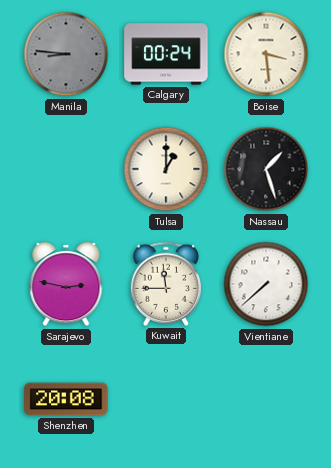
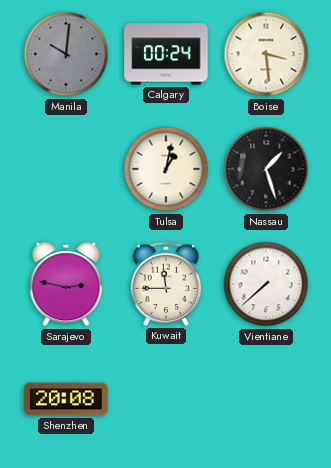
Manila: 8:46 -> 10:01 (66, 54)
Tulsa: 1:00 -> 1:02 (166, 169)
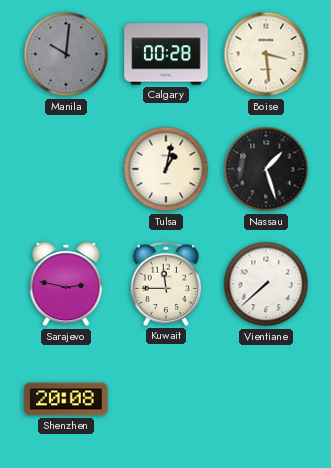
Calgary: 00:24 -> 00:28 (166, 54)
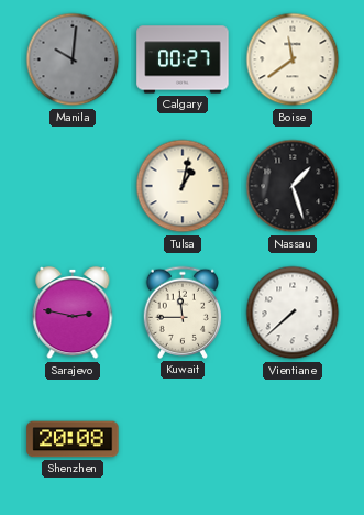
Calgary: 00:28 -> 00:27 (183, 59)
Boise: 3:29 -> 11:39 (293, 59)
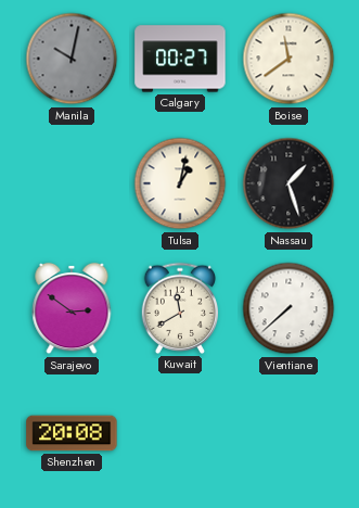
Manila: 10:01 -> 10:02 (72, 59)
Sarajevo: 2:47 -> 2:51 (72, 308)
Kuwait: 11:45 -> 11:40 (180, 308)
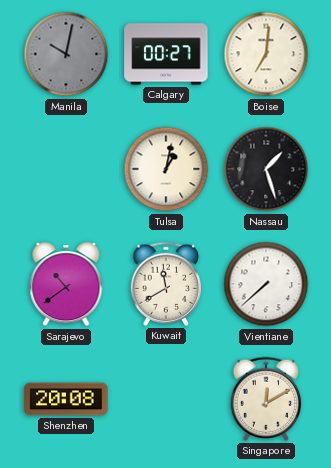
Boise: 11:39 -> 7:01 (266, 54)
Sarajevo: 2:51 -> 10:39 (66, 284)
Singapore: none -> 12:10 (266, 399)
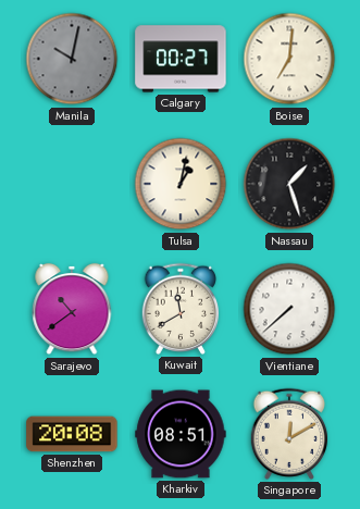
Kharkiv: none -> 08:51 (181, 434)
